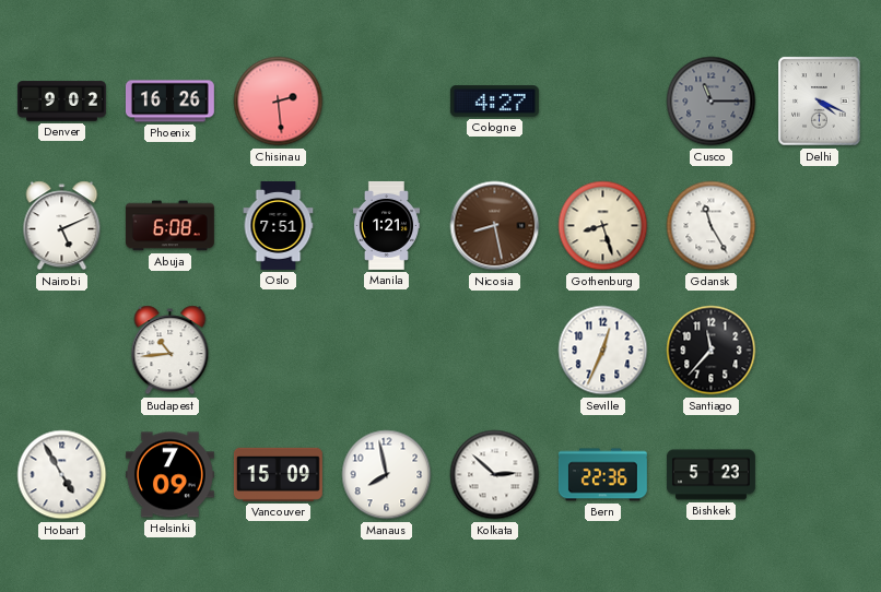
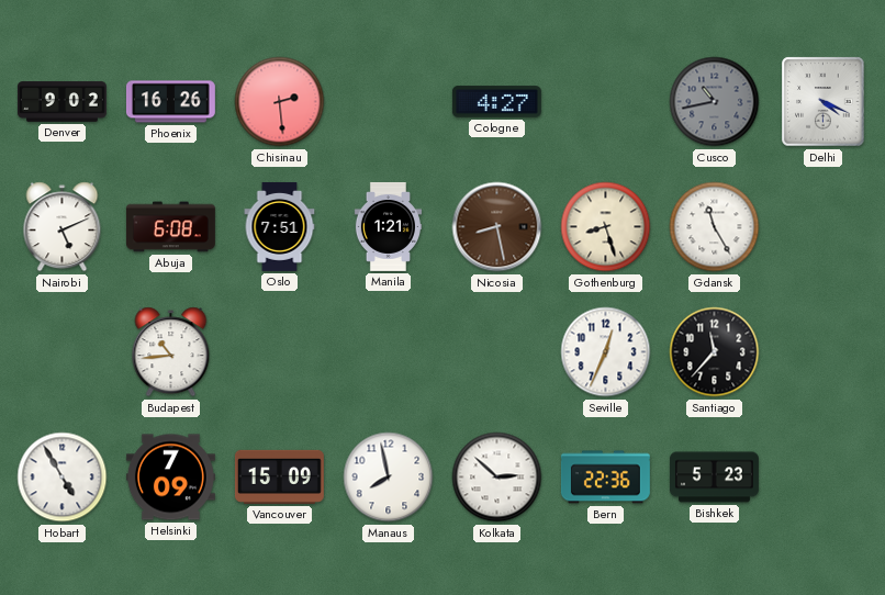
Cusco: 11:15 -> 10:43 (715, 102)
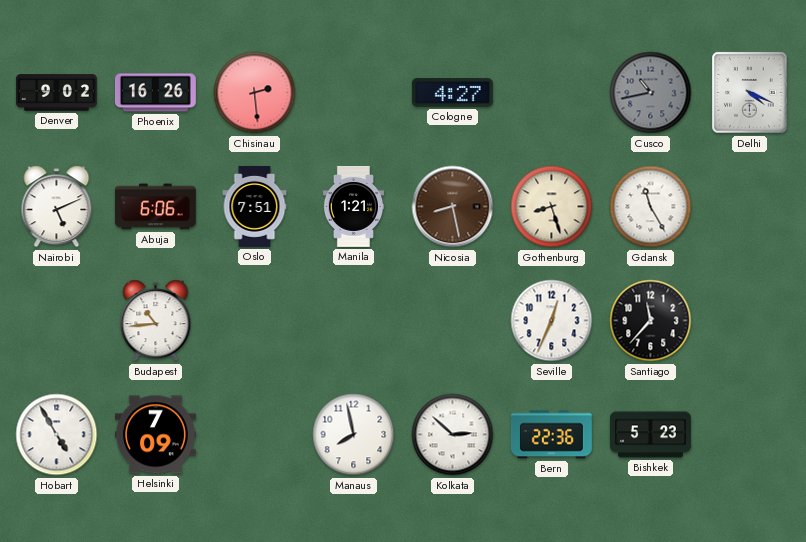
Abuja: 6:08 -> 6:06 (155, 207)
Vancouver: 15:09 -> none (279, 476)
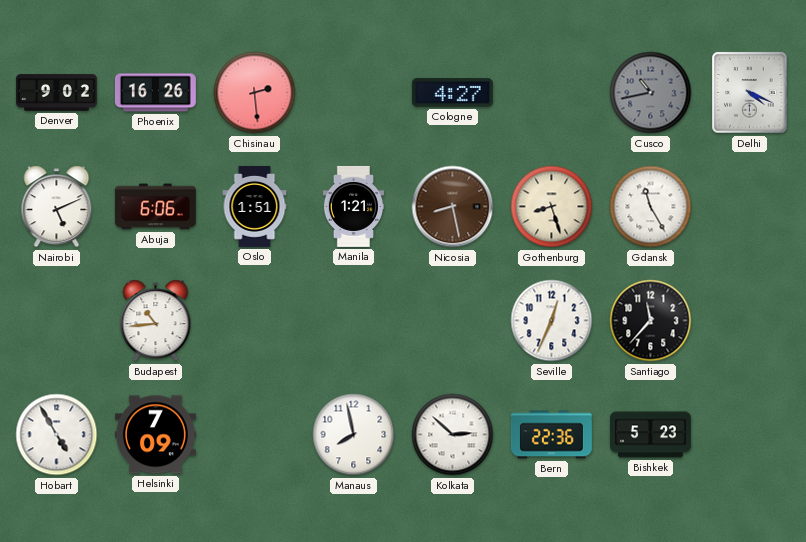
Oslo: 7:51 -> 1:51 (255, 206)
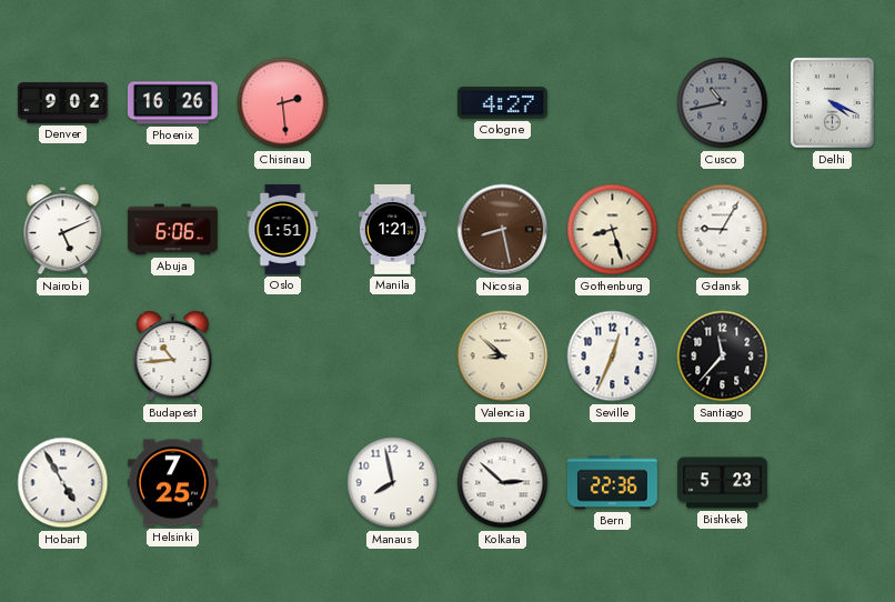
Gdansk: 11:25 -> 9:05 (723, 230)
Valencia: none -> 8:52 (503, 357)
Helsinki: 7:09 -> 7:25 (172, 483)
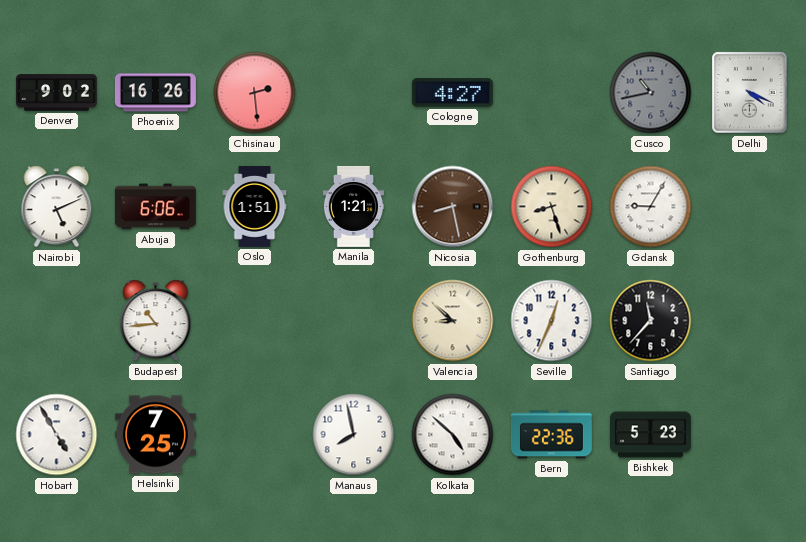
Kolkata: 2:52 -> 4:52 (453, 435)
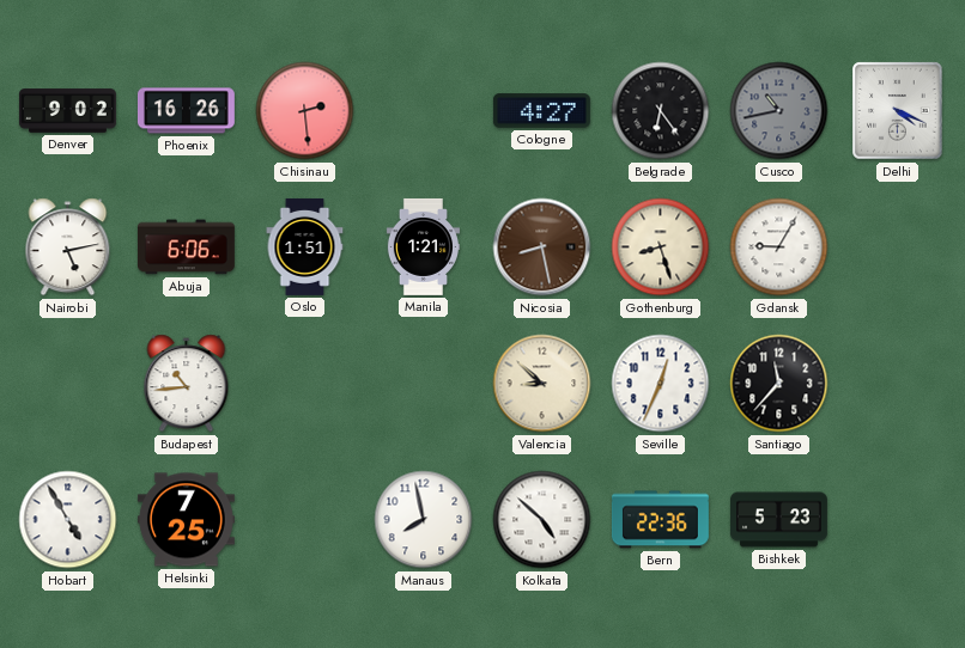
Belgrade: none -> 6:24 (661, 111)
Nairobi: 5:11 -> 5:13 (68, 247)
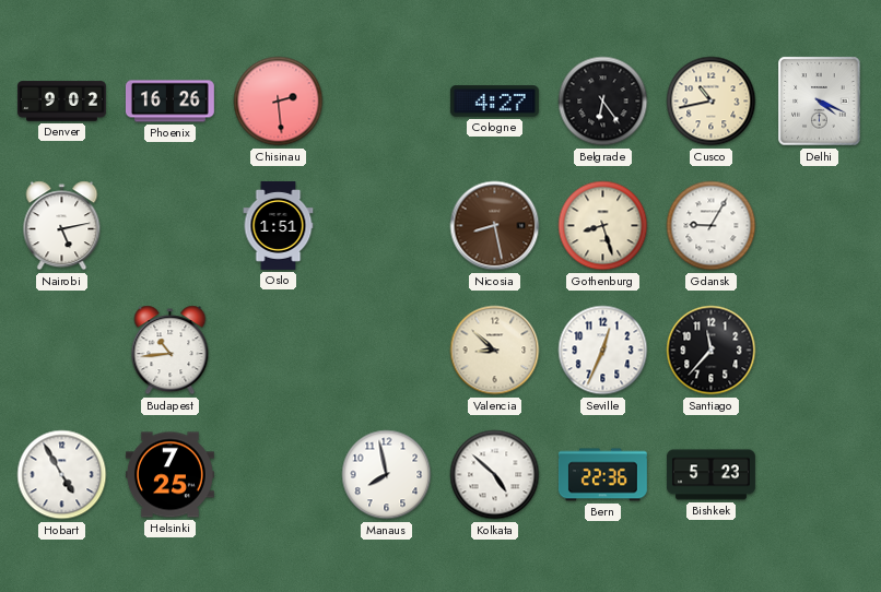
Cusco dial: grey -> cream (712, 102)
Abuja: 6:06 -> none (186, 247)
Manila: 1:21 -> none (423, 246)
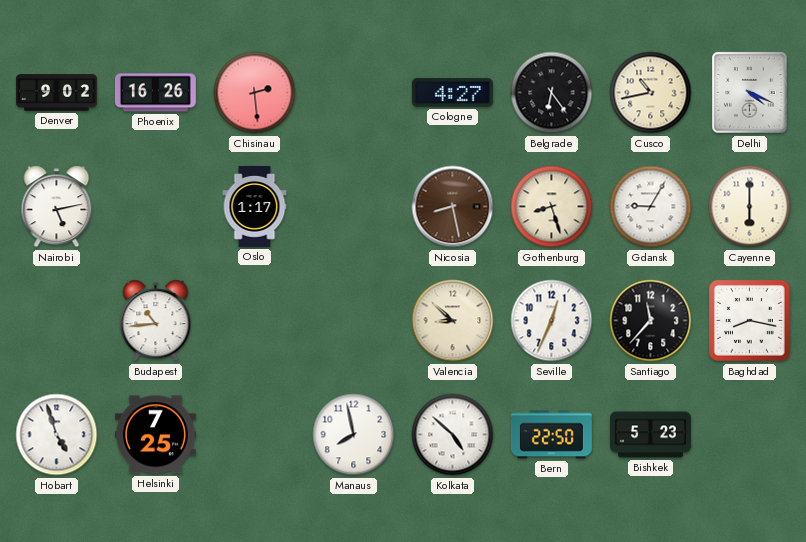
Oslo: 1:51 -> 1:17 (255, 206)
Cayenne: none -> 6:00 (750, 207)
Baghdad: none -> 8:17 (750, 321)
Hobart: 4:55 -> 4:57 (57, 435)
Bern: 22:36 -> 22:50 (551, 435)
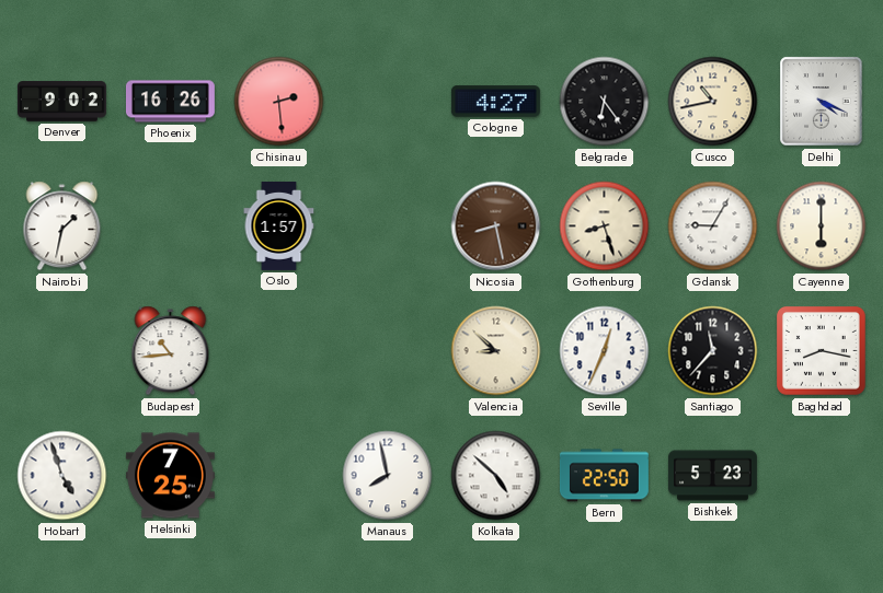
Nairobi: 5:13 -> 1:32 (62, 226)
Oslo: 1:17 -> 1:57 (279, 225)
